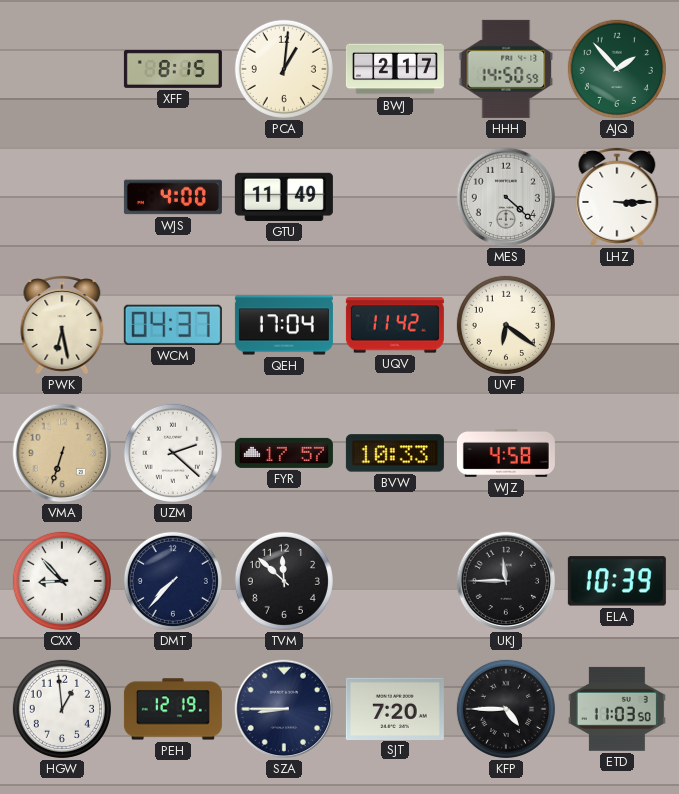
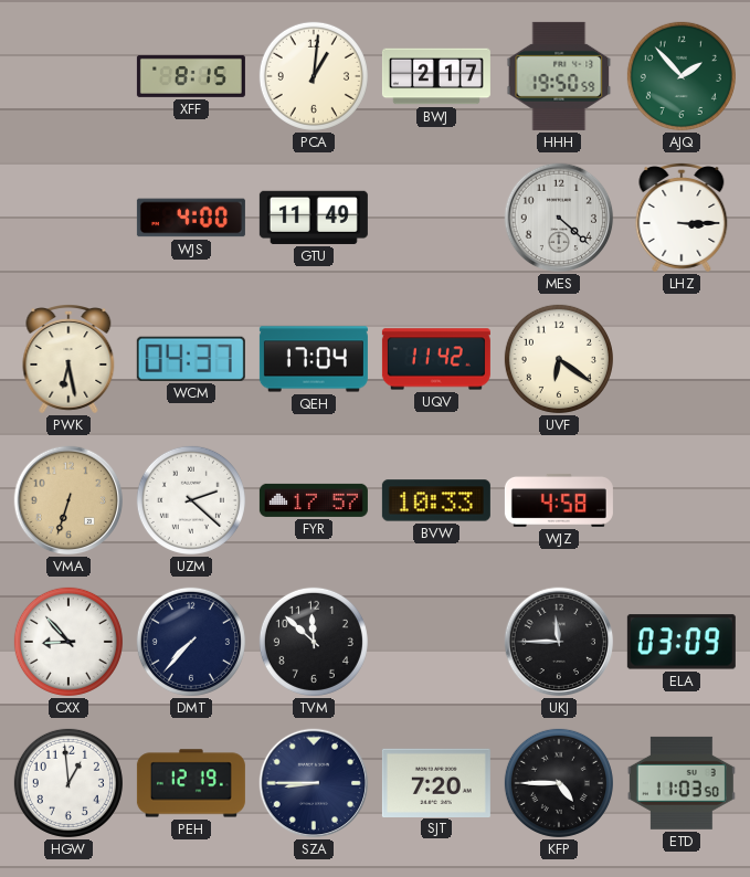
HHH: 14:50 -> 19:50 (559, 76)
ELA: 10:39 -> 03:09 (682, 642)
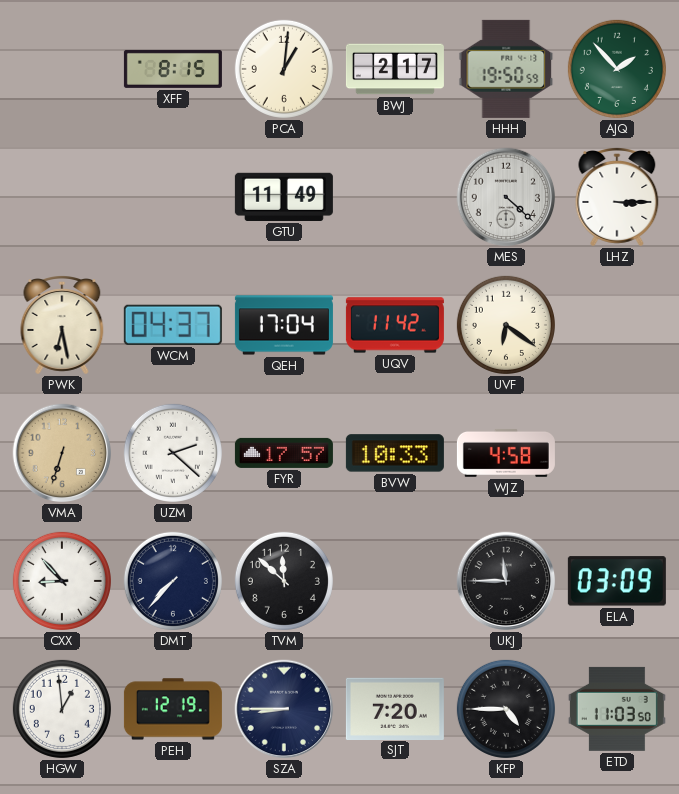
WJS: 4:00 -> none (191, 218)
